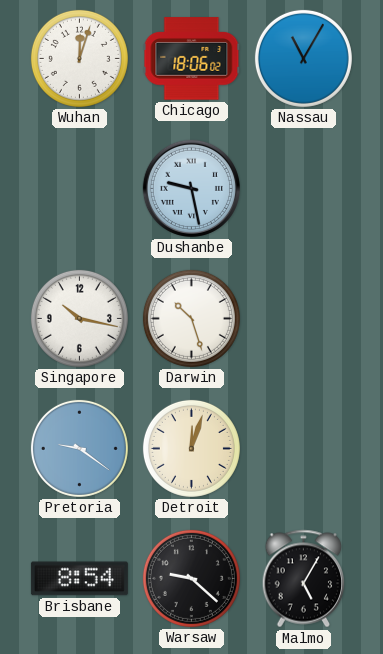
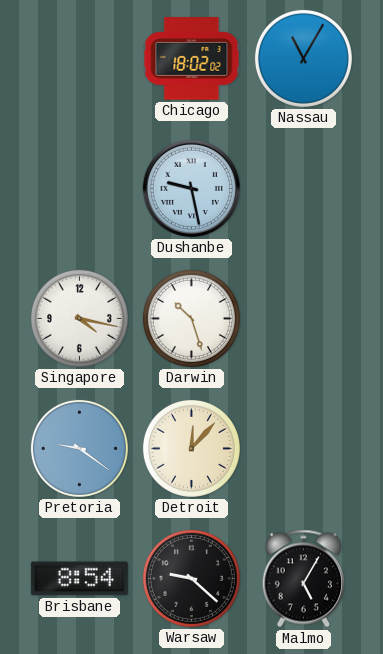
Wuhan: 12:03 -> none (79, 58)
Chicago: 18:06 -> 18:02 (192, 59)
Singapore: 10:17 -> 4:17 (79, 318)
Detroit: 12:03 -> 12:07 (191, 448)
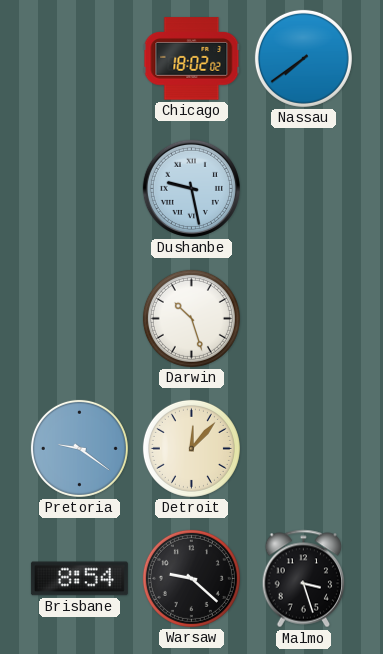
Nassau: 11:05 -> 7:39 (303, 58)
Singapore: 4:17 -> none (79, 318)
Malmo: 5:05 -> 3:27 (304, 579)
